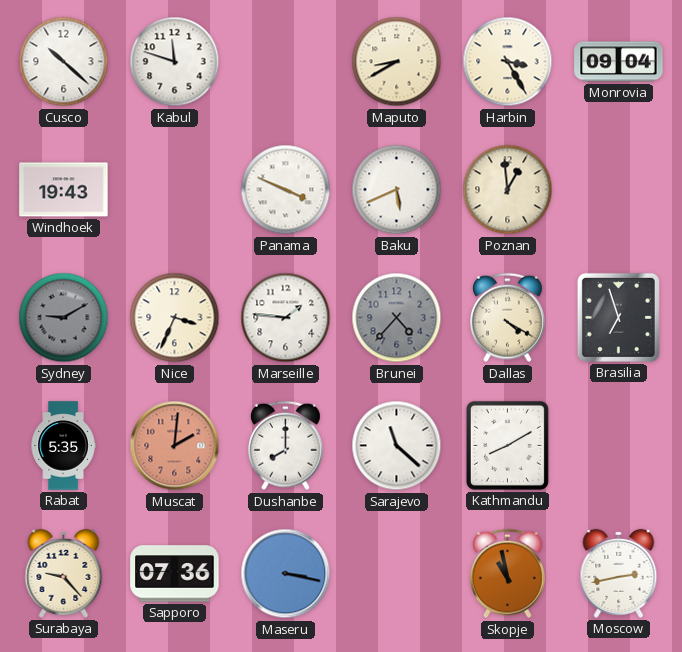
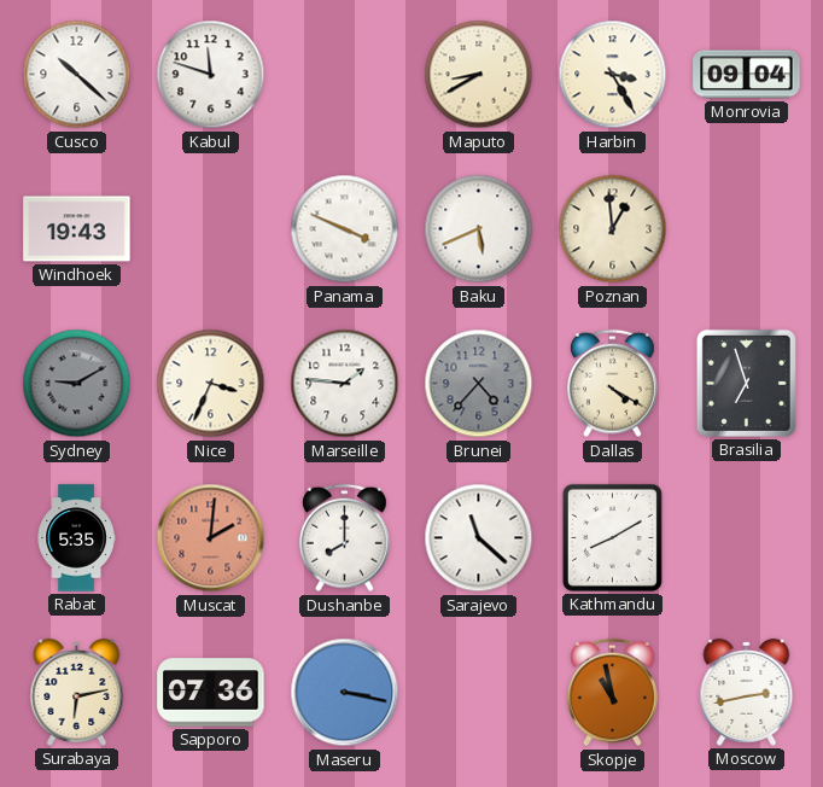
Surabaya: 9:23 -> 6:13 (77, 692)
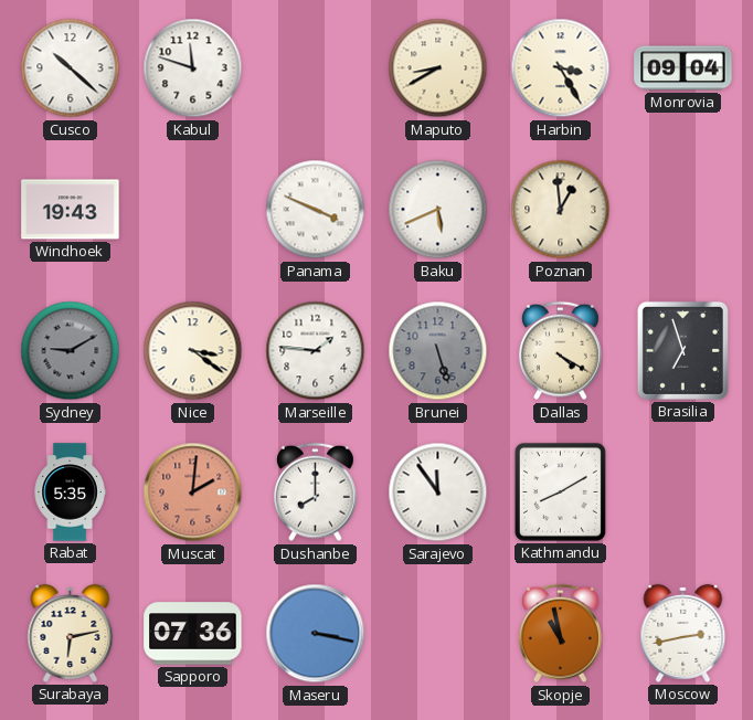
Nice: 3:34 -> 3:21 (193, 351)
Brunei: 4:37 -> 5:27 (438, 351)
Sarajevo: 11:22 -> 11:54 (438, 493)
